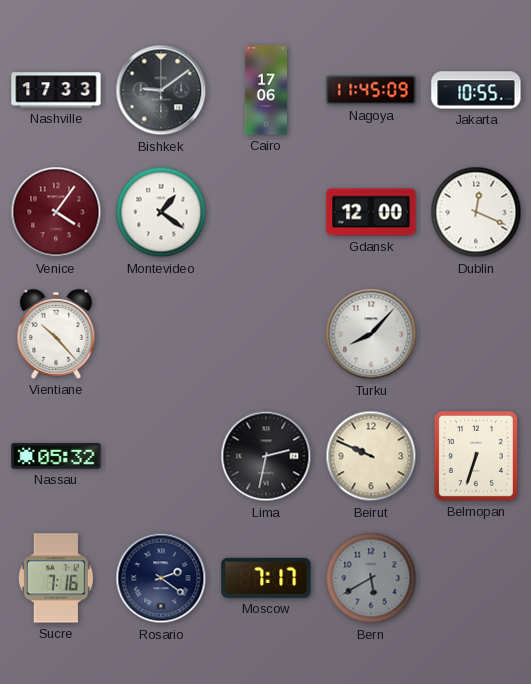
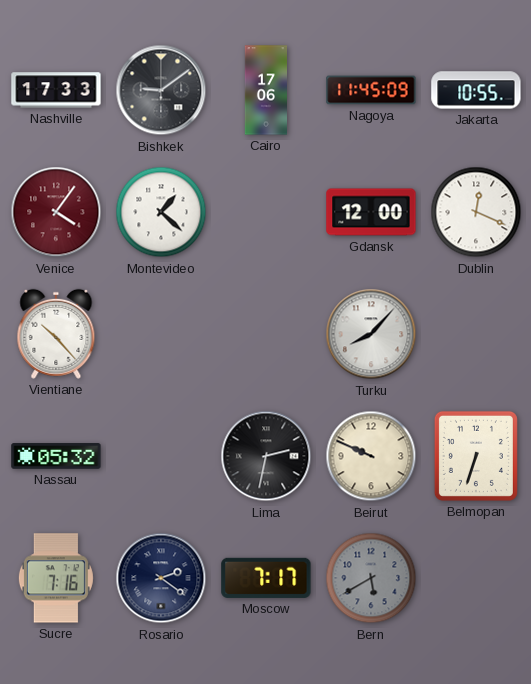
Montevideo: 1:21 -> 1:22 (161, 212)
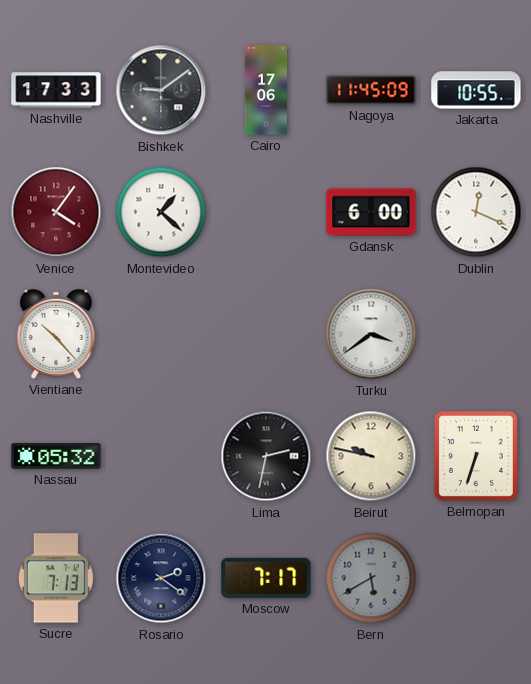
Gdansk: 12:00 -> 6:00 (371, 212)
Turku: 8:07 -> 3:39 (371, 334)
Beirut: 9:49 -> 9:47 (371, 456)
Sucre: 7:16 -> 7:13 (56, 578)
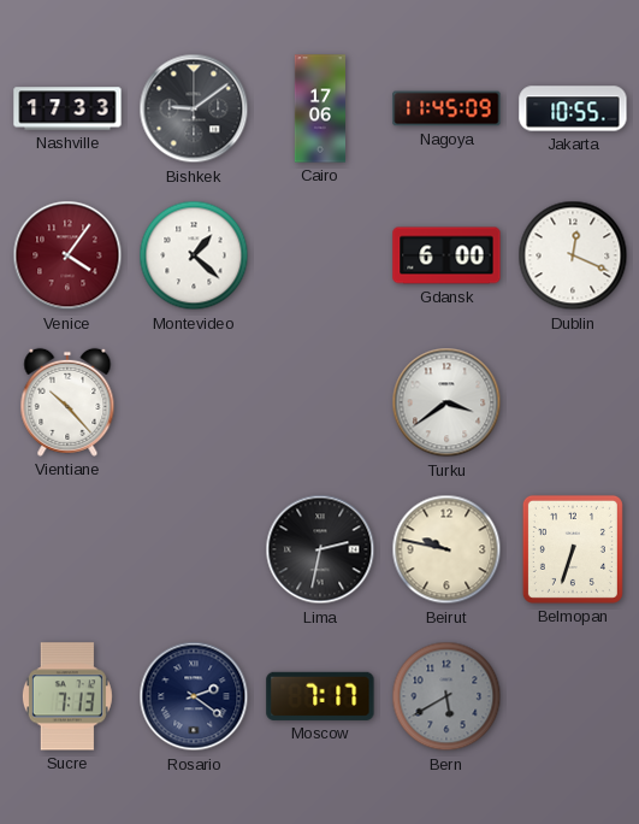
Nassau: 05:32 -> none (56, 456)
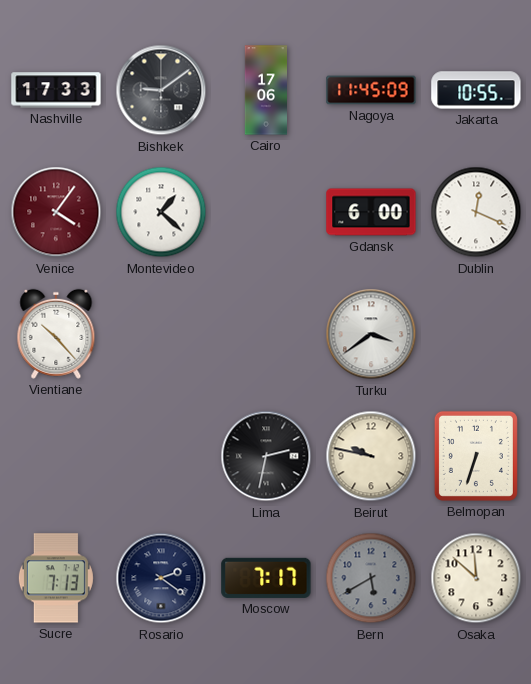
Osaka: none -> 11:52 (476, 578)
